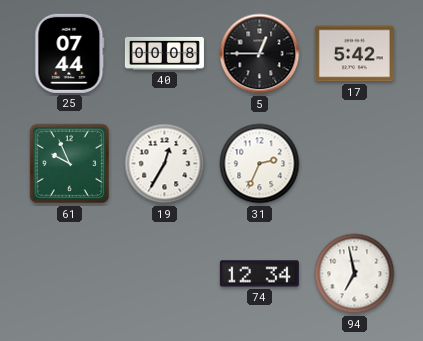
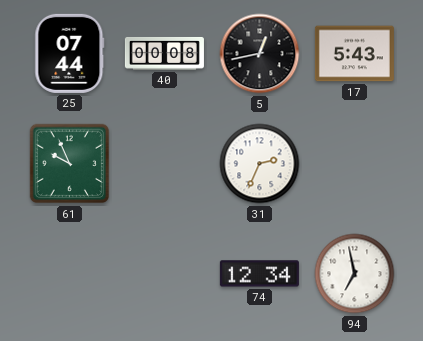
5: 12:45 -> 12:43 (260, 54)
17: 5:42 -> 5:43 (354, 54)
19: 12:35 -> none (165, 164)
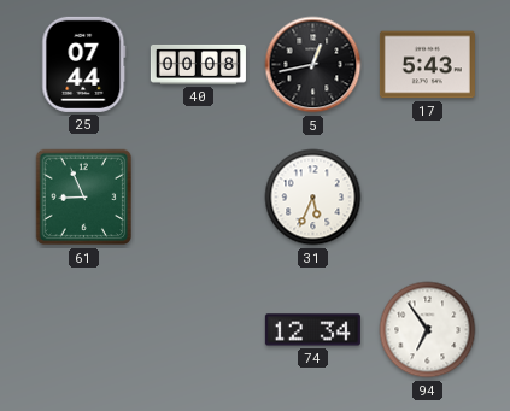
61: 9:56 -> 8:56 (84, 198)
31: 2:34 -> 5:34 (313, 198)
94: 6:58 -> 6:54 (428, 330)
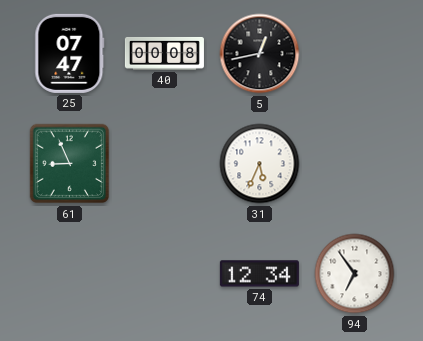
25: 07:44 -> 07:47 (70, 53)
17: 5:43 -> none (427, 65)
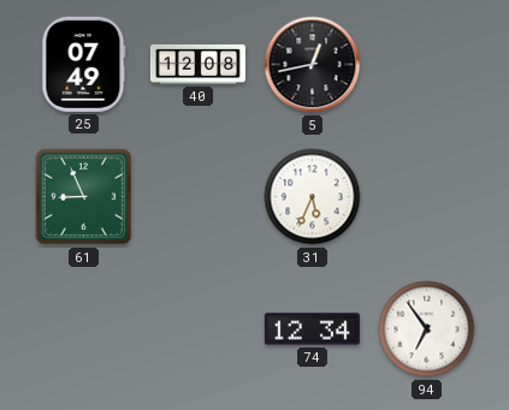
25: 07:47 -> 07:49 (84, 64)
40: 00:08 -> 12:08 (197, 64)
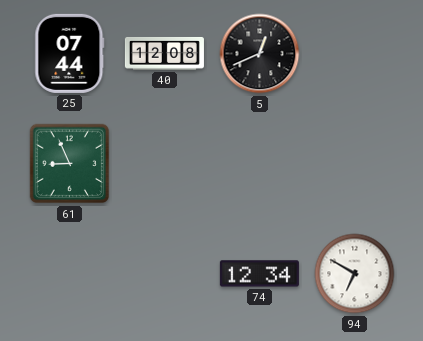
25: 07:49 -> 07:44 (70, 53)
5: 12:43 -> 12:41 (260, 54)
31: 5:34 -> none (313, 197)
94: 6:54 -> 6:50 (355, 274)
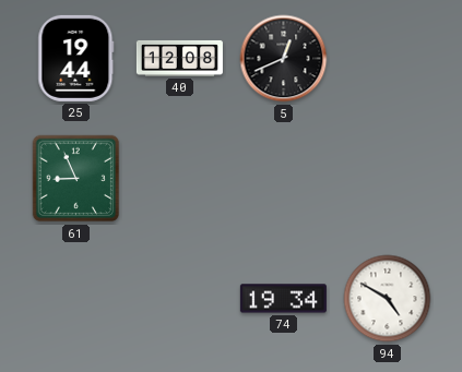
25: 07:44 -> 19:44 (76, 58)
74: 12:34 -> 19:34 (283, 299)
94: 6:50 -> 4:50 (388, 299)
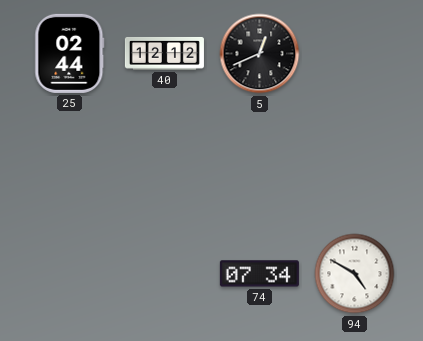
25: 19:44 -> 02:44 (70, 53)
40: 12:08 -> 12:12 (164, 53)
61: 8:56 -> none (76, 179)
74: 19:34 -> 07:34 (259, 274)
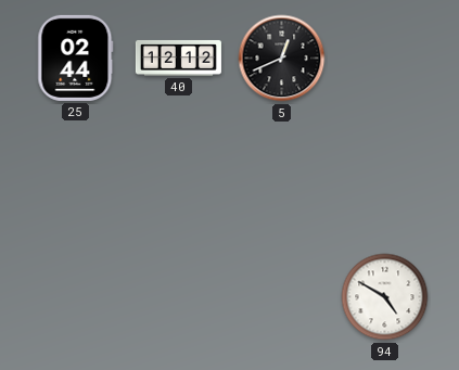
74: 07:34 -> none (259, 274)
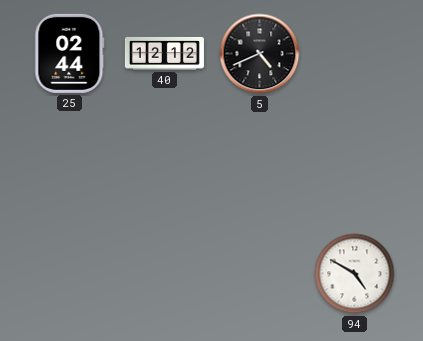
5: 12:41 -> 4:41 (260, 54)
